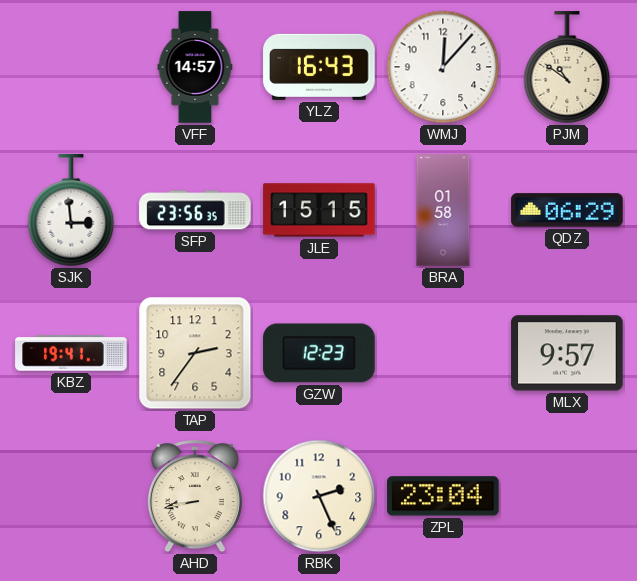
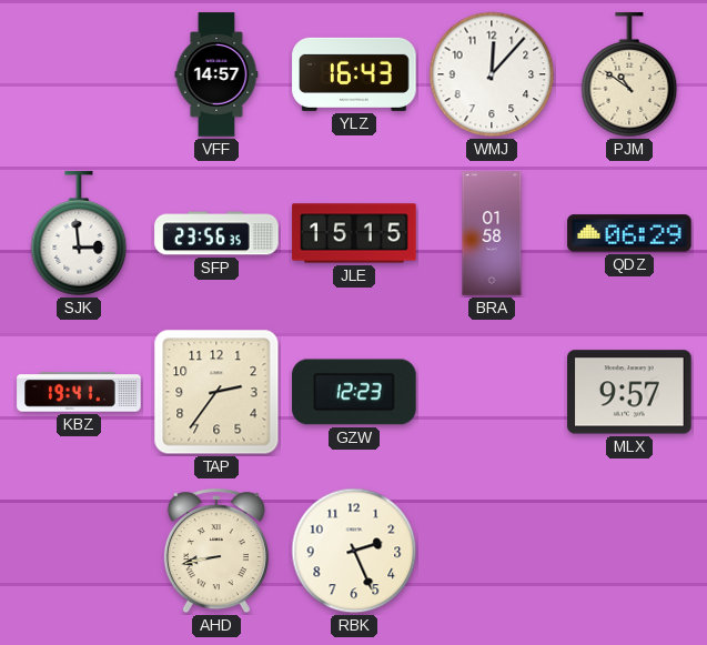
ZPL: 23:04 -> none (443, 496)
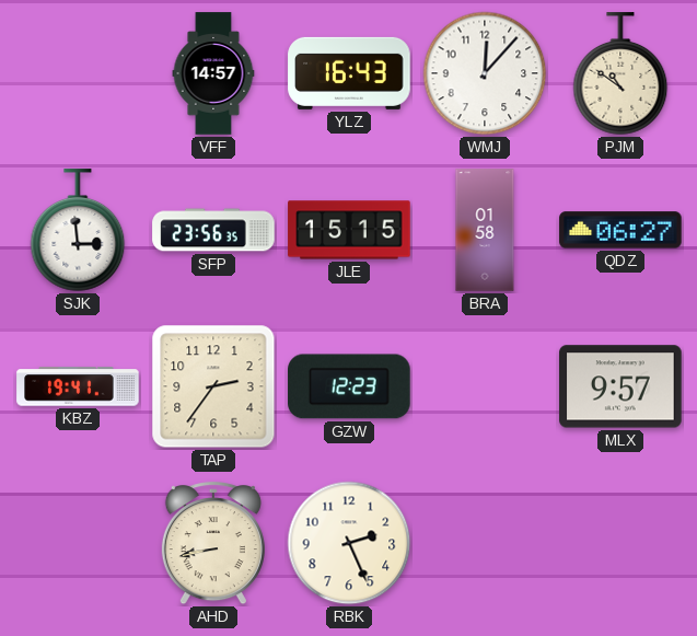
QDZ: 06:29 -> 06:27 (620, 230)
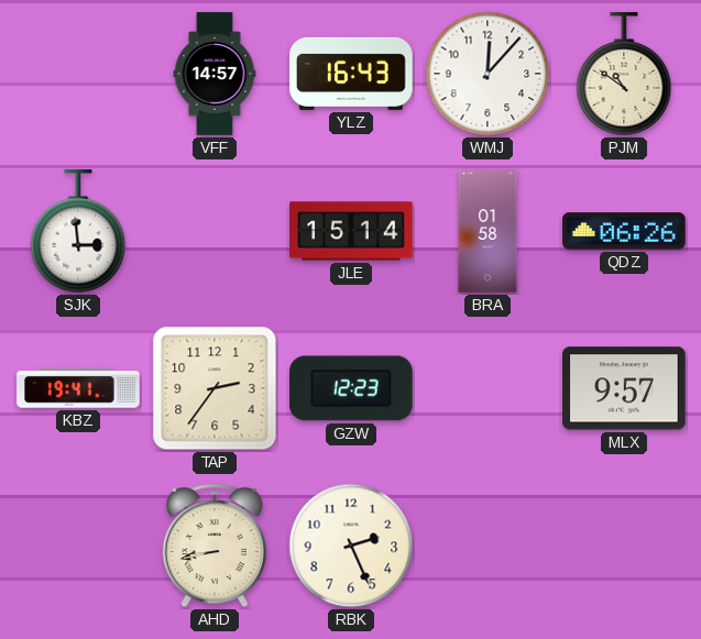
SFP: 23:56 -> none (213, 230)
JLE: 15:15 -> 15:14 (351, 231)
QDZ: 06:27 -> 06:26 (624, 231)
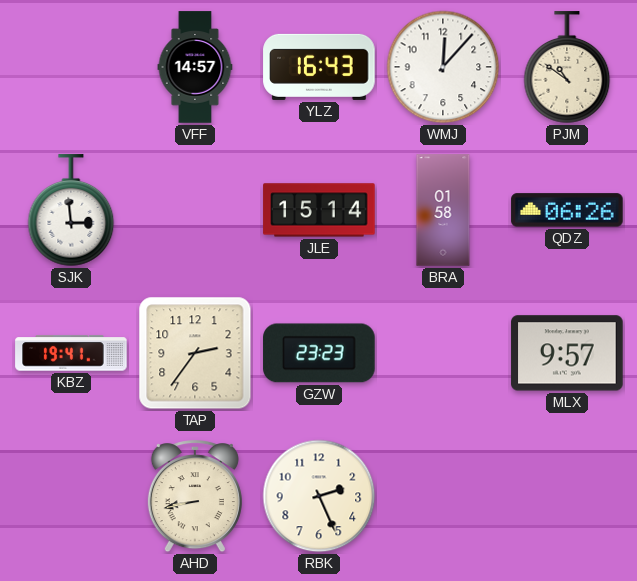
GZW: 12:23 -> 23:23 (319, 353)
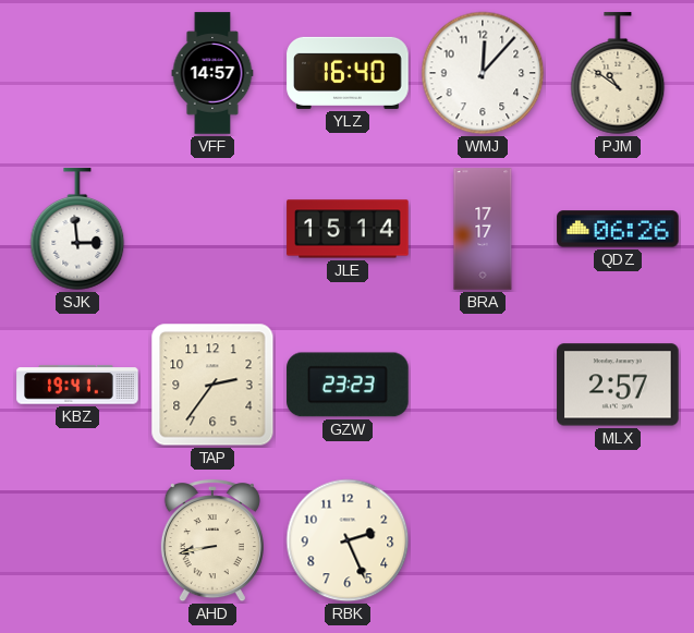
YLZ: 16:43 -> 16:40 (348, 73)
BRA: 01:58 -> 17:17 (483, 229)
MLX: 9:57 -> 2:57 (618, 385)
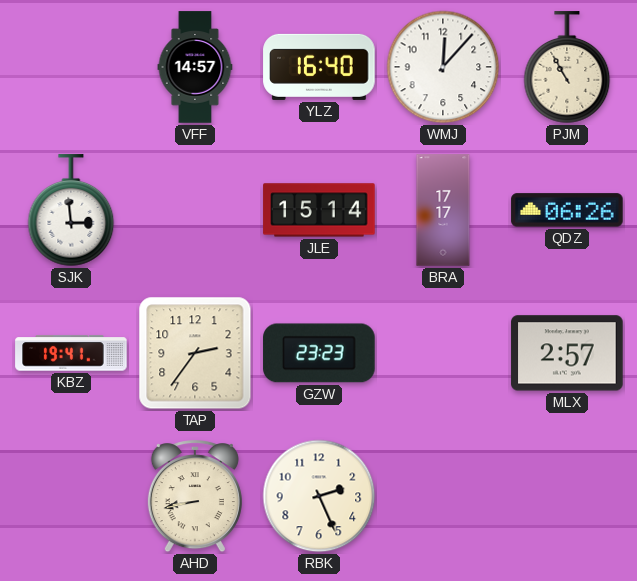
PJM: 10:51 -> 10:55 (567, 68)
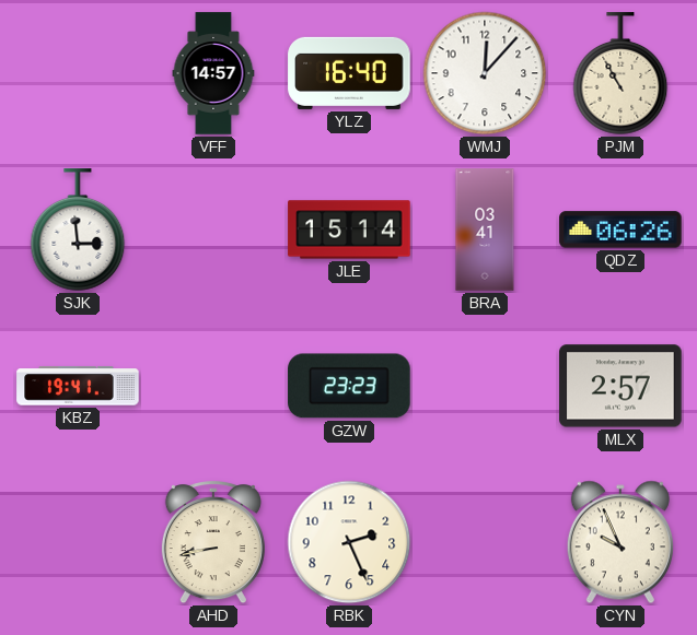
BRA: 17:17 -> 03:41 (485, 230)
TAP: 2:36 -> none (195, 353)
CYN: none -> 9:56 (620, 542)
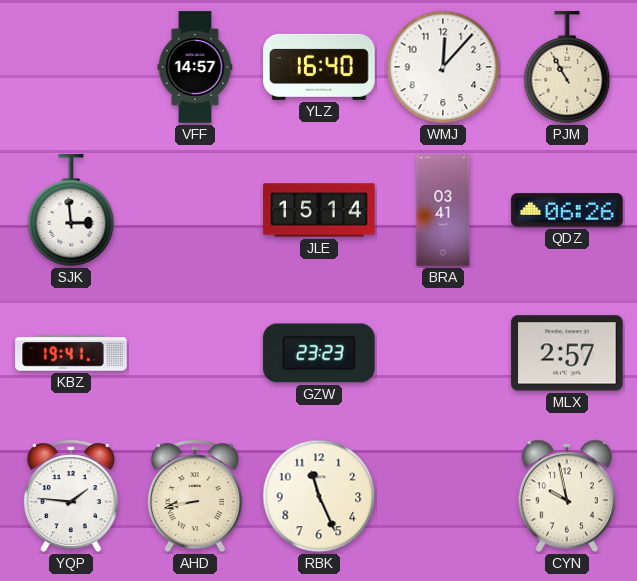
YQP: none -> 1:46 (71, 497)
RBK: 2:26 -> 11:26 (319, 496)
CYN: 9:56 -> 9:58 (567, 496)
